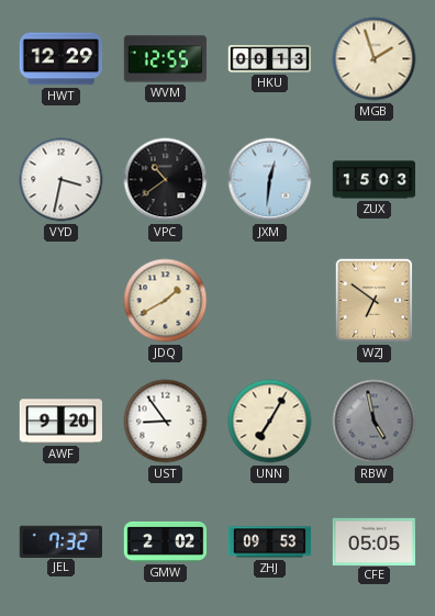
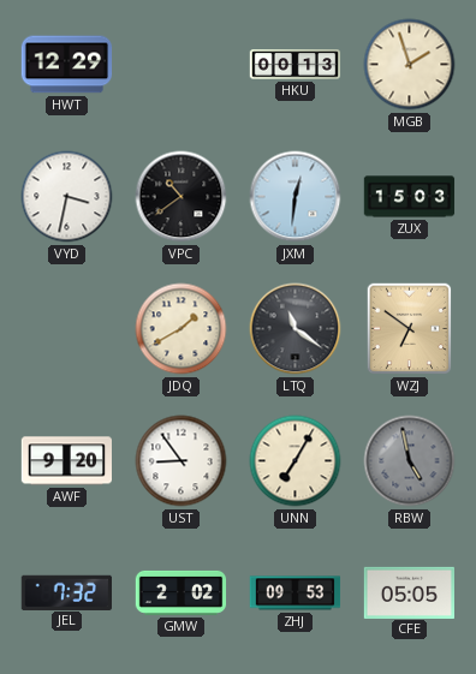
WVM: 12:55 -> none (166, 59)
LTQ: none -> 11:21 (296, 329)
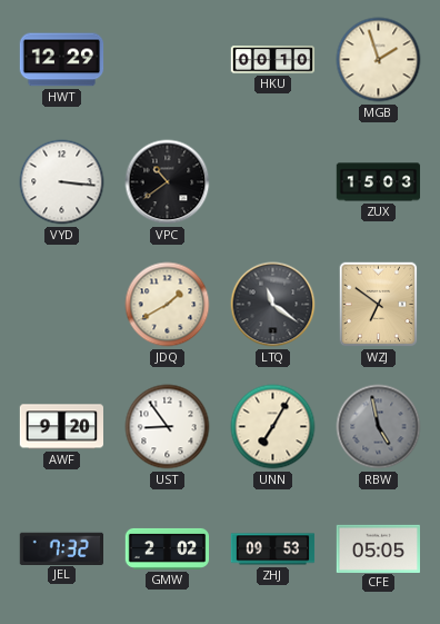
HKU: 00:13 -> 00:10 (273, 60)
VYD: 3:32 -> 3:16 (62, 182)
JXM: 12:31 -> none (296, 197)
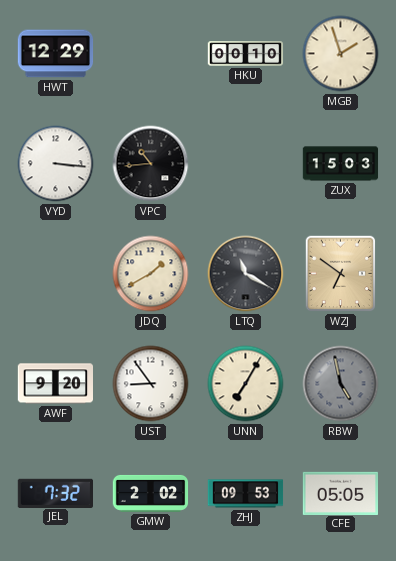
VPC: 10:39 -> 10:44 (151, 164)
LTQ: 11:21 -> 11:20 (246, 274)
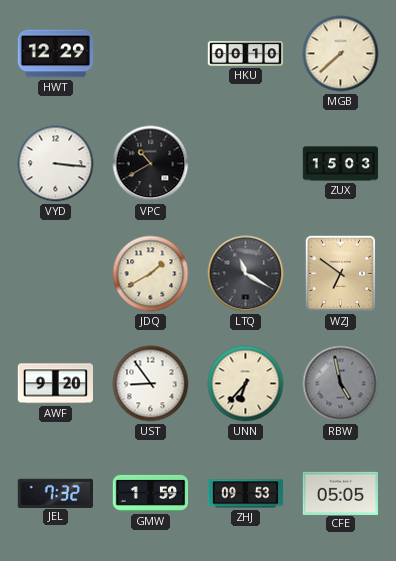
MGB: 1:57 -> 7:38 (341, 54)
VPC: 10:44 -> 10:40 (151, 164)
UNN: 7:05 -> 6:37 (246, 384)
GMW: 2:02 -> 1:59 (151, 493)
